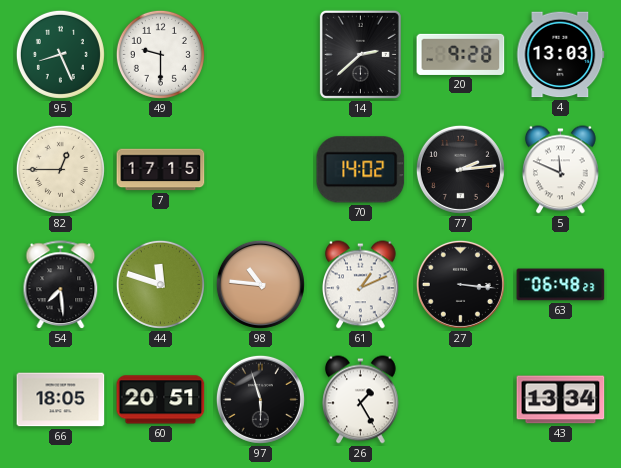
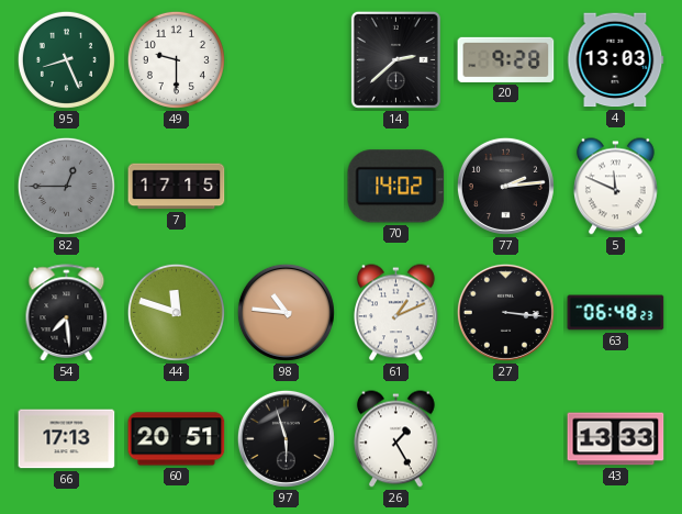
82 dial: cream -> grey (66, 186)
66: 18:05 -> 17:13 (67, 439)
43: 13:34 -> 13:33 (616, 439)
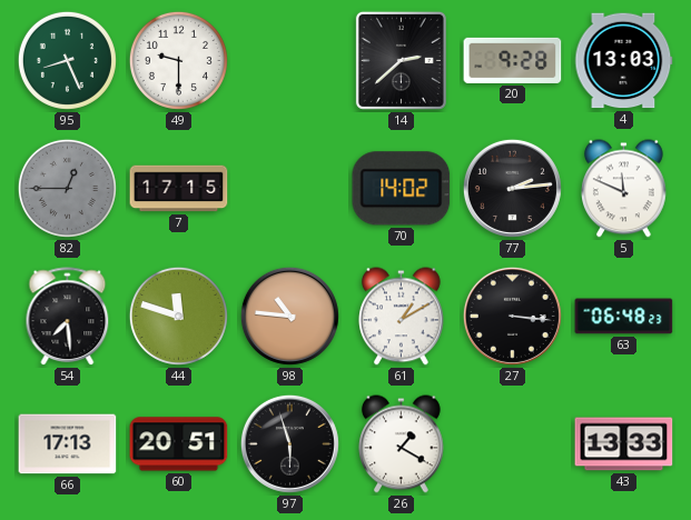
61: 1:11 -> 1:10 (402, 317)
26: 1:25 -> 1:20 (402, 444)
